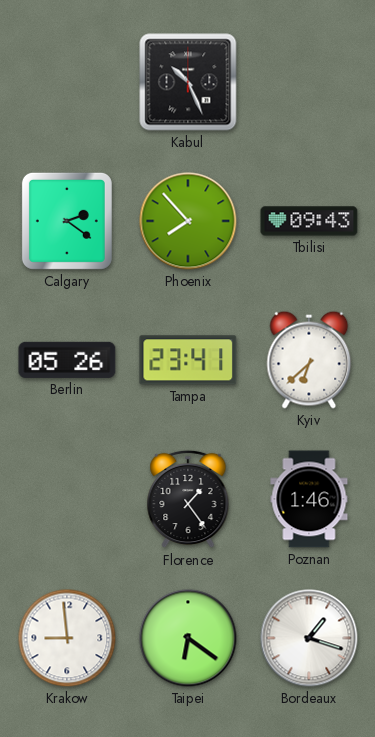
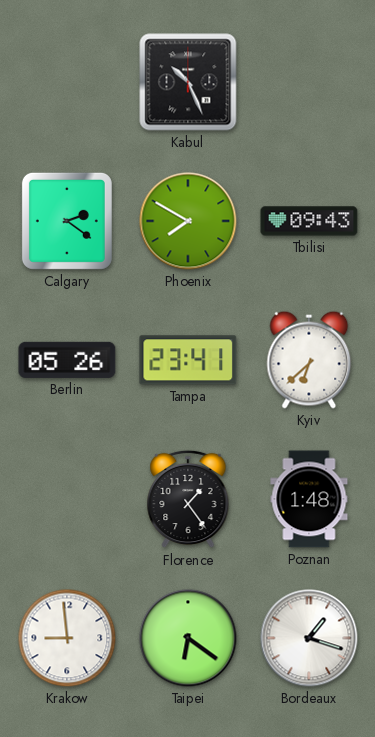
Phoenix: 7:53 -> 7:50 (188, 221)
Poznan: 1:46 -> 1:48 (309, 499)
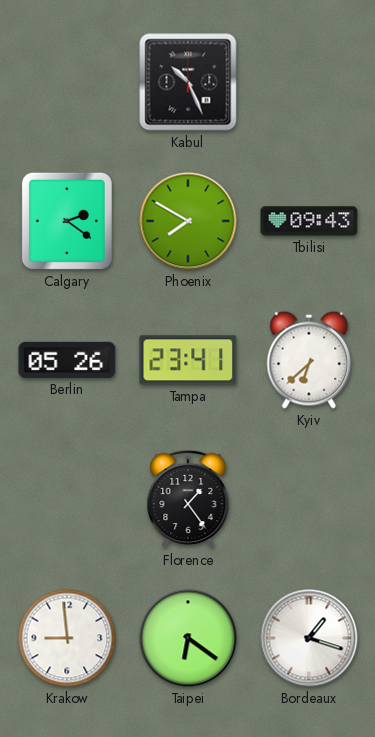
Poznan: 1:48 -> none (309, 499)
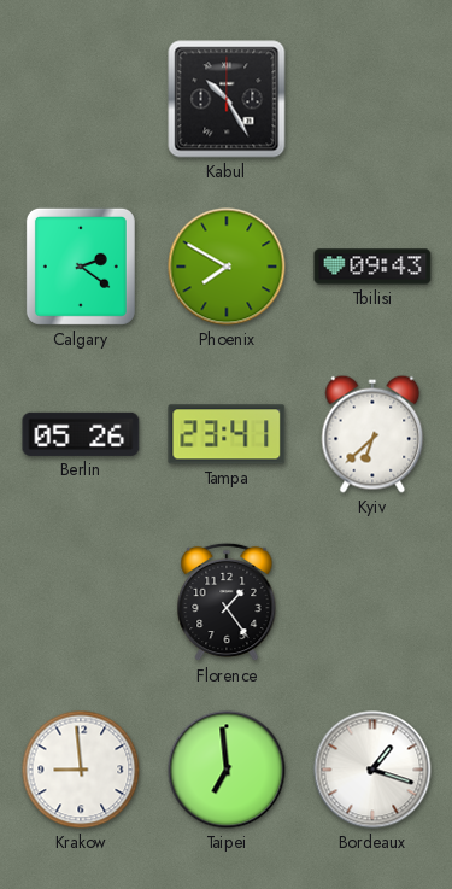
Kabul: 10:26 -> 10:25 (227, 99)
Taipei: 6:21 -> 6:59 (227, 770)
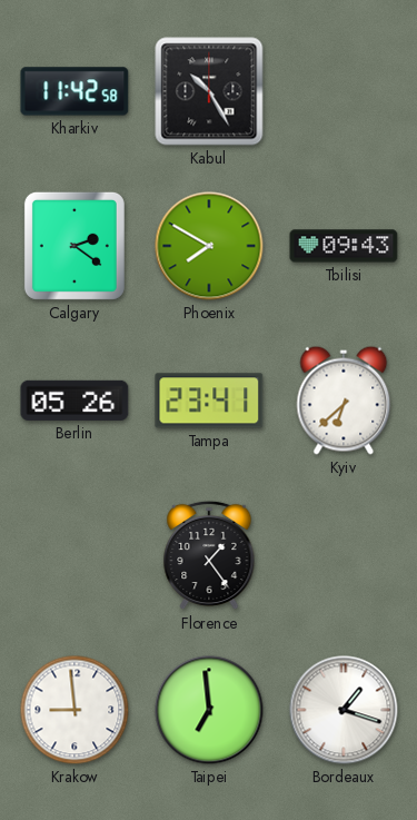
Kharkiv: none -> 11:42 (75, 91)
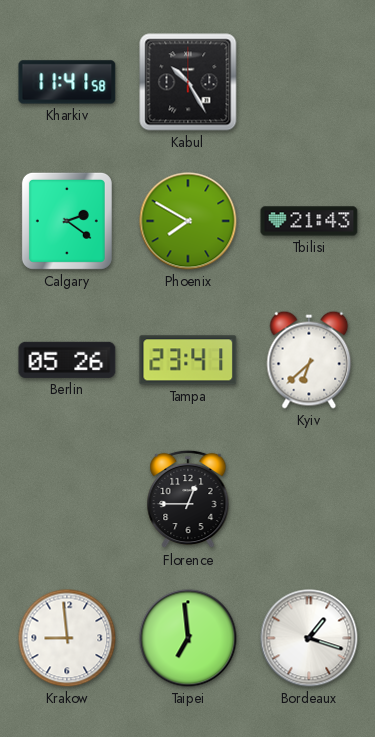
Kharkiv: 11:42 -> 11:41 (67, 82)
Tbilisi: 09:43 -> 21:43 (309, 221)
Florence: 1:24 -> 12:45 (188, 499)
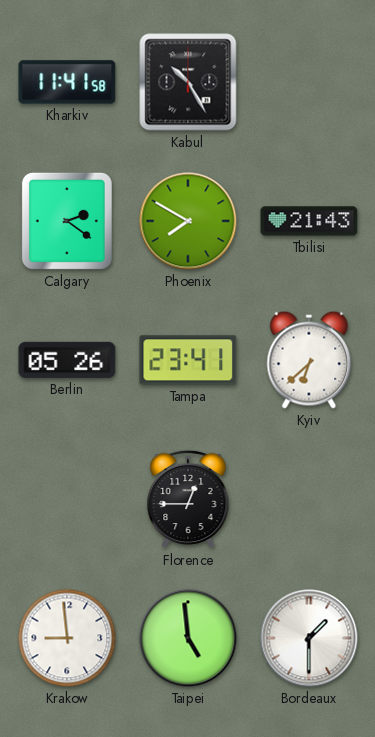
Taipei: 6:59 -> 4:59 (188, 638)
Bordeaux: 1:18 -> 1:30 (309, 638)
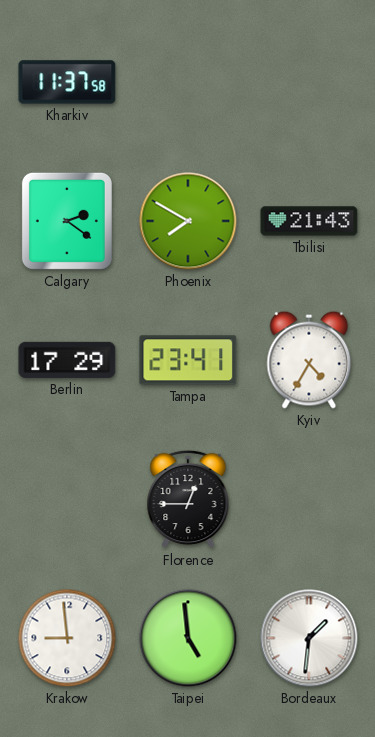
Kharkiv: 11:41 -> 11:37 (67, 82)
Kabul: 10:25 -> none (188, 82)
Berlin: 05:26 -> 17:29 (67, 360)
Kyiv: 6:38 -> 4:35 (309, 360)
Bordeaux: 1:30 -> 1:31 (309, 638)
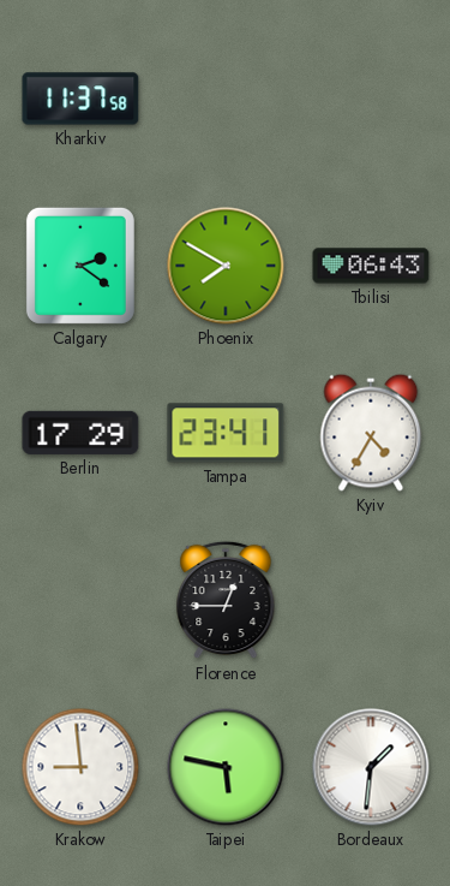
Tbilisi: 21:43 -> 06:43 (371, 266)
Taipei: 4:59 -> 5:47 (226, 767)
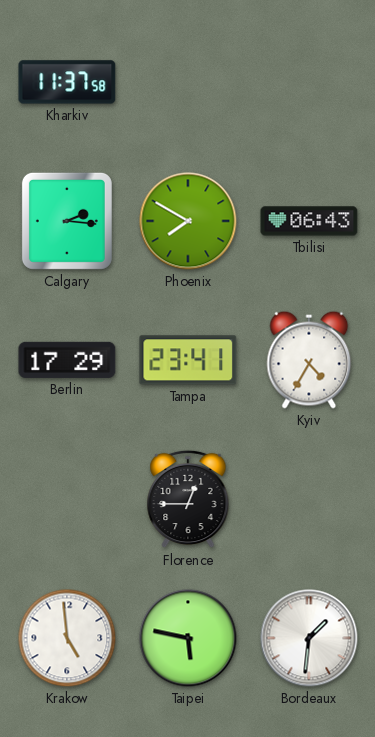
Calgary: 2:21 -> 2:16 (67, 221)
Krakow: 8:59 -> 4:59 (67, 638)
